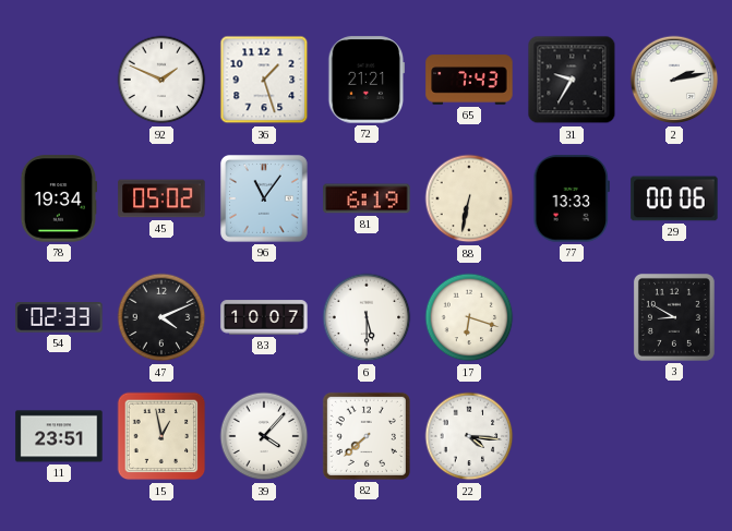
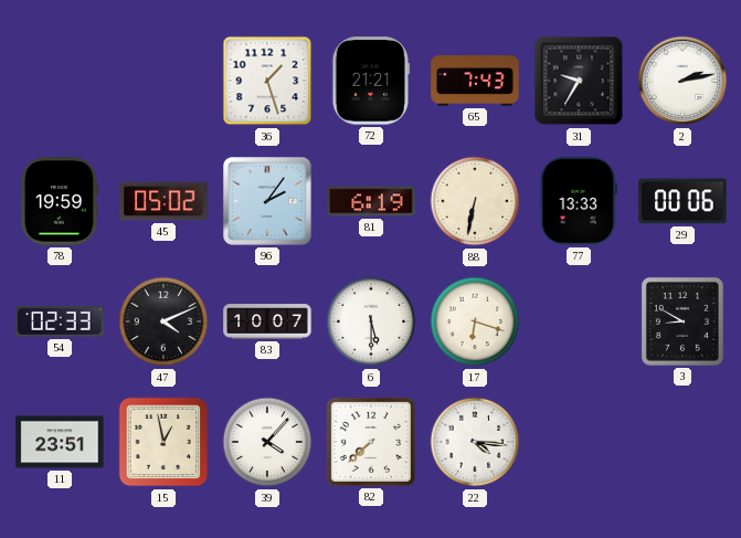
92: 1:49 -> none (161, 80)
78: 19:34 -> 19:59 (59, 201)
96: 11:06 -> 2:06 (268, 202)
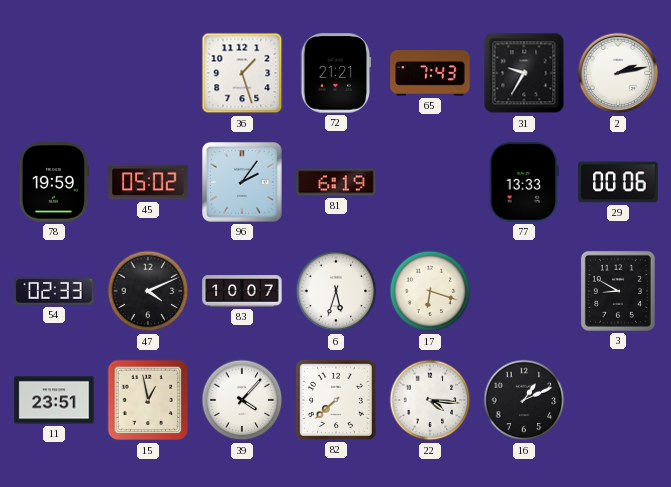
88: 6:32 -> none (475, 201)
6: 5:30 -> 5:33 (336, 291)
16: none -> 1:11 (524, 400)
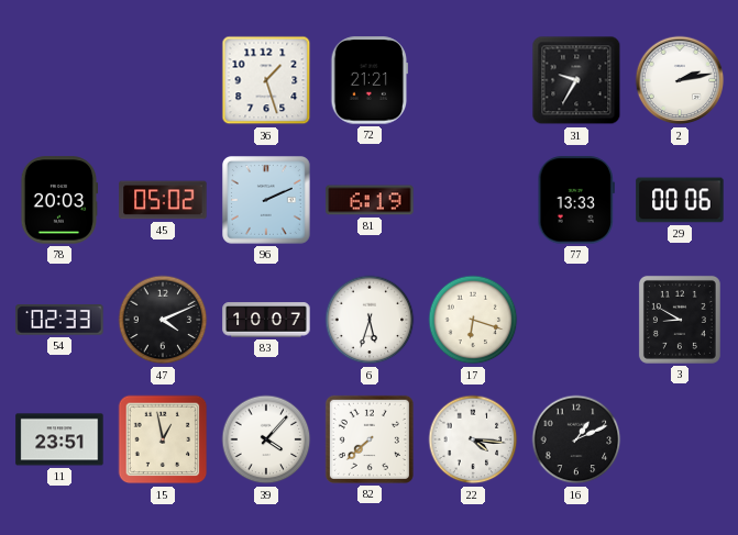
65: 7:43 -> none (430, 73)
78: 19:59 -> 20:03 (58, 200)
96: 2:06 -> 2:11 (267, 201)
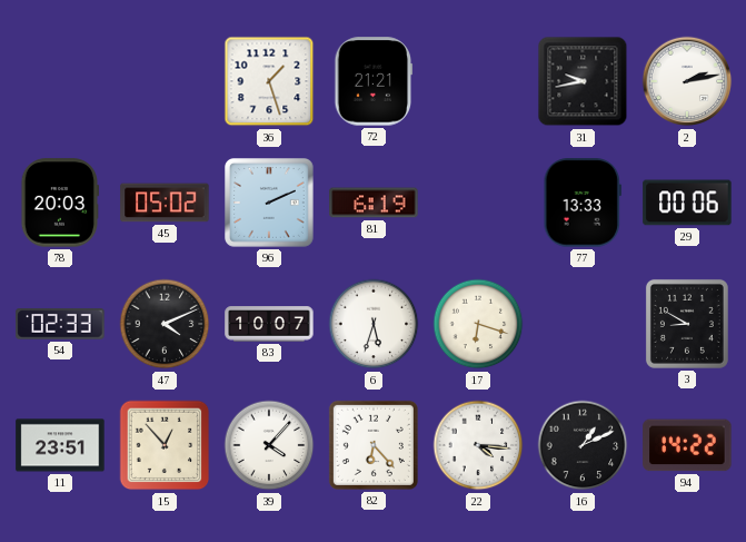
31: 9:35 -> 9:43 (583, 81)
15: 12:58 -> 12:53 (165, 445)
82: 7:38 -> 6:23 (374, 445)
94: none -> 14:22 (687, 445)
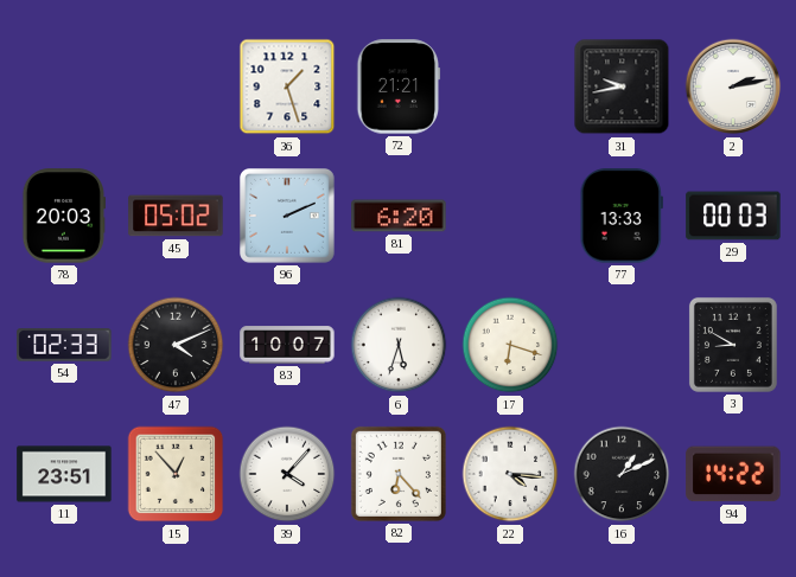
81: 6:19 -> 6:20 (399, 216)
29: 00:06 -> 00:03 (733, 216)
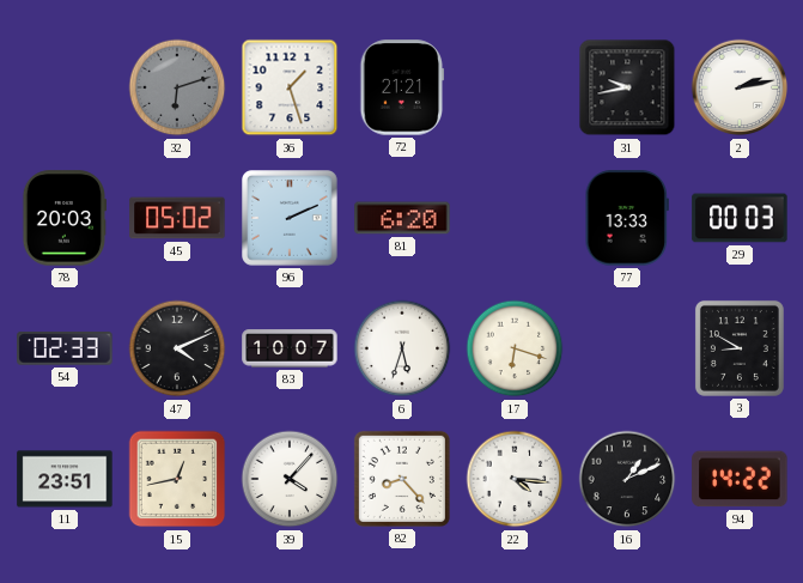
32: none -> 6:12 (177, 87)
15: 12:53 -> 12:43 (177, 479)
82: 6:23 -> 8:23 (402, 479)
